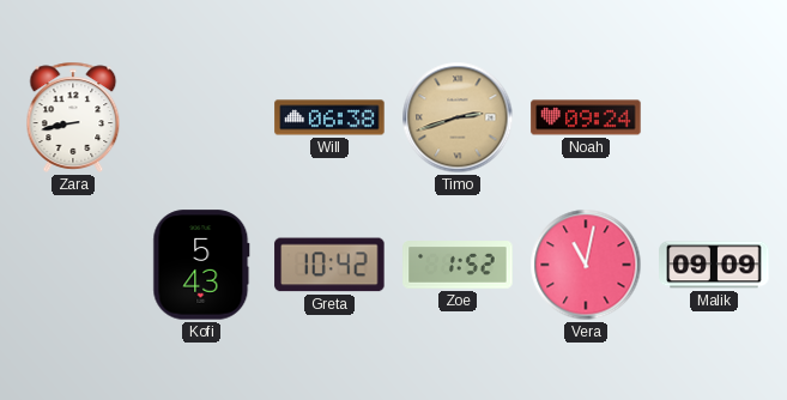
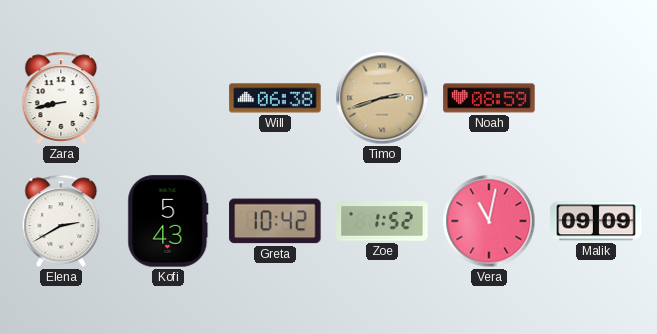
Noah: 09:24 -> 08:59 (489, 98)
Elena: none -> 2:40 (61, 221)
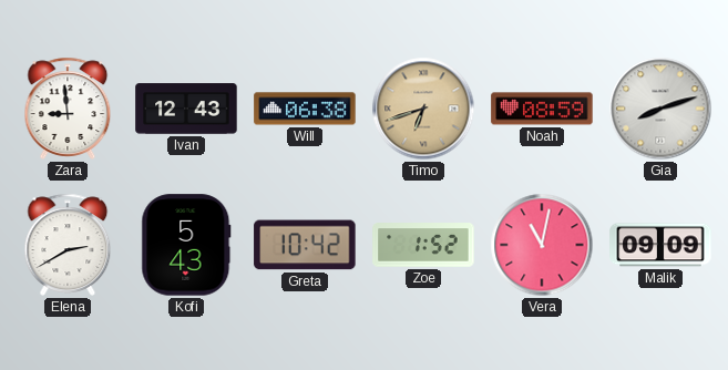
Zara: 8:43 -> 8:59 (68, 109)
Ivan: none -> 12:43 (186, 109)
Timo: 2:42 -> 6:42 (423, 109)
Gia: none -> 8:12 (660, 109)
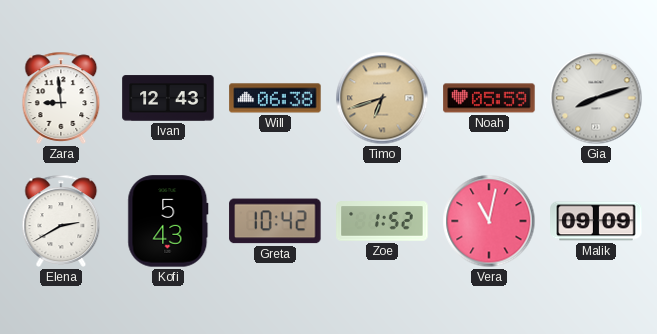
Noah: 08:59 -> 05:59 (489, 98)
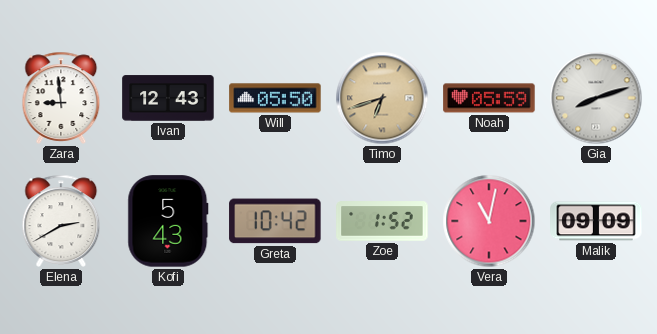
Will: 06:38 -> 05:50 (275, 98)
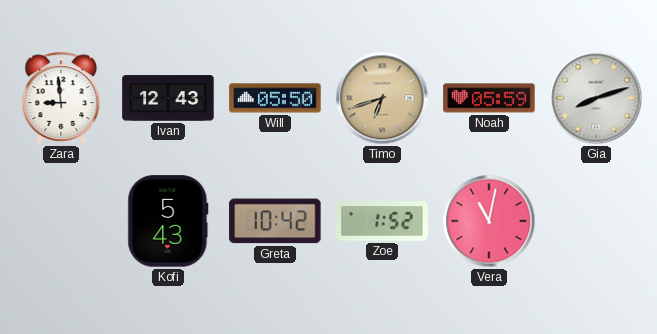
Elena: 2:40 -> none (61, 221)
Malik: 09:09 -> none (596, 221)
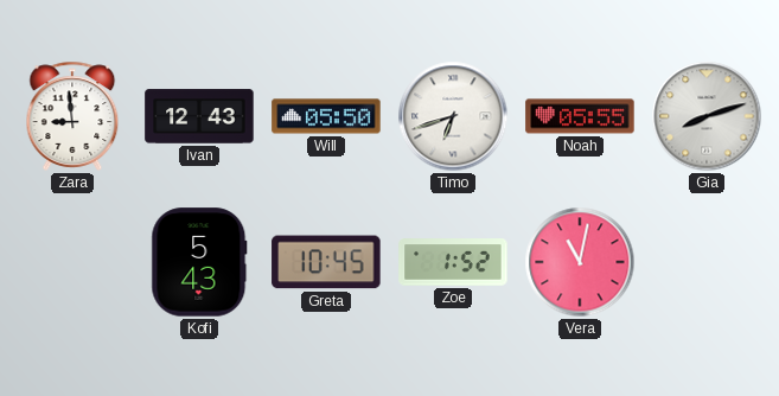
Timo dial: champagne -> white (453, 116)
Noah: 05:59 -> 05:55 (580, 116)
Greta: 10:42 -> 10:45 (326, 262)
